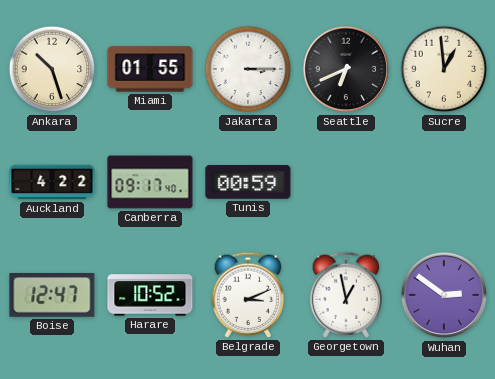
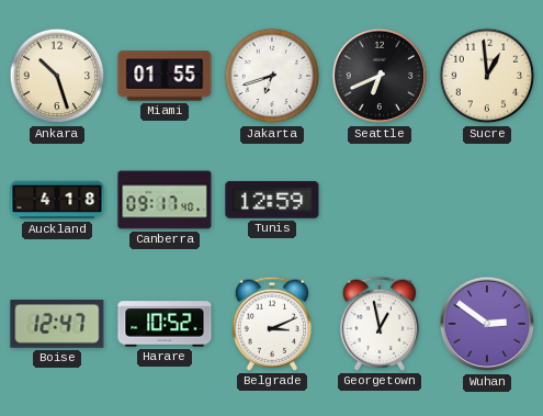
Jakarta: 3:15 -> 6:42 (272, 76)
Auckland: 4:22 -> 4:18 (57, 200)
Tunis: 00:59 -> 12:59 (272, 200)
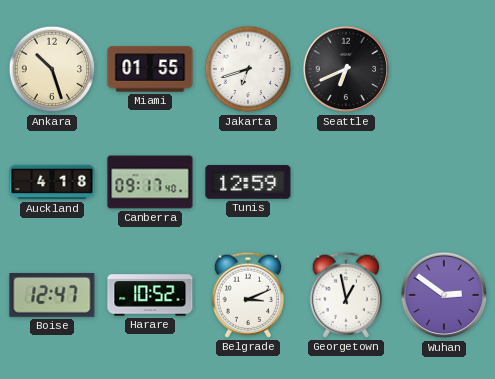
Sucre: 12:59 -> none (487, 76)
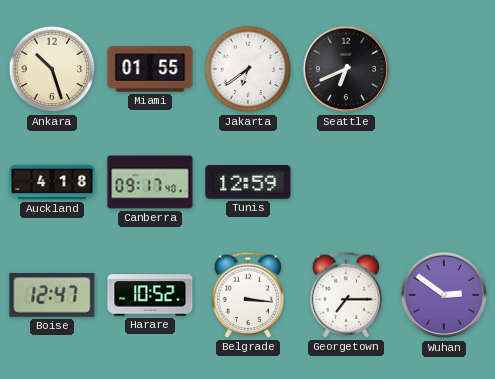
Jakarta: 6:42 -> 6:39 (248, 69)
Belgrade: 3:11 -> 3:16 (247, 295)
Georgetown: 12:58 -> 7:15 (345, 295)
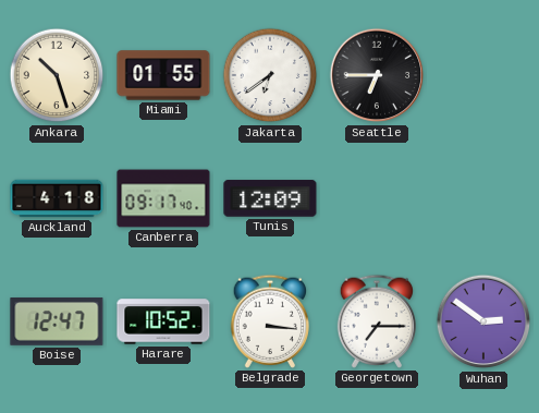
Seattle: 6:41 -> 6:45 (377, 75)
Tunis: 12:59 -> 12:09 (270, 198)
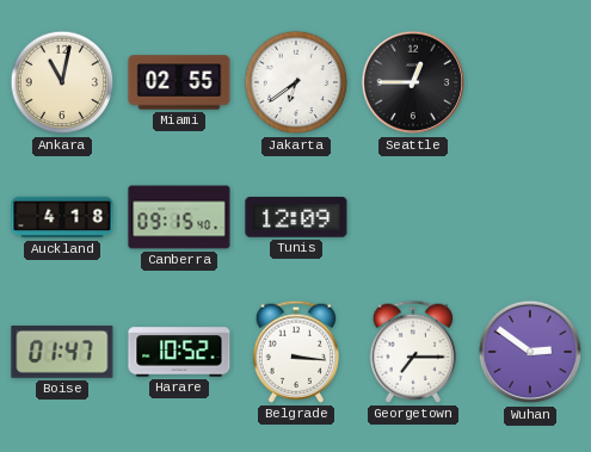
Ankara: 10:27 -> 11:02 (62, 82)
Miami: 01:55 -> 02:55 (179, 82)
Seattle: 6:45 -> 12:45 (413, 82)
Canberra: 09:17 -> 09:15 (179, 217)
Boise: 12:47 -> 01:47 (62, 353)
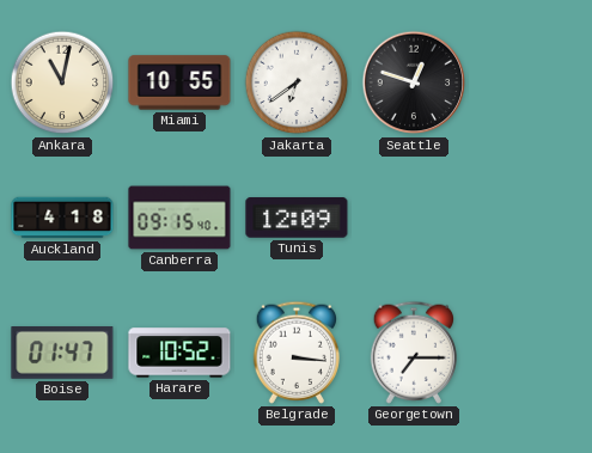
Miami: 02:55 -> 10:55 (179, 82)
Seattle: 12:45 -> 12:48 (414, 82)
Wuhan: 2:51 -> none (530, 352)
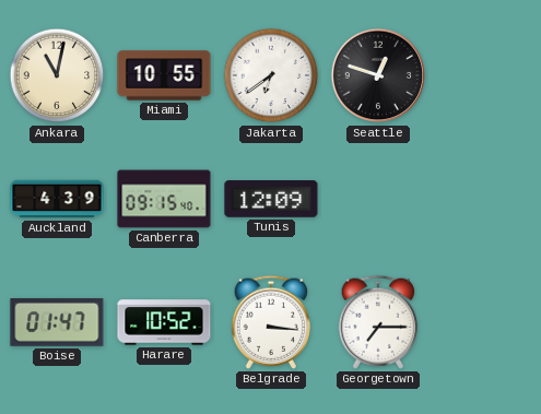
Auckland: 4:18 -> 4:39 (57, 199)
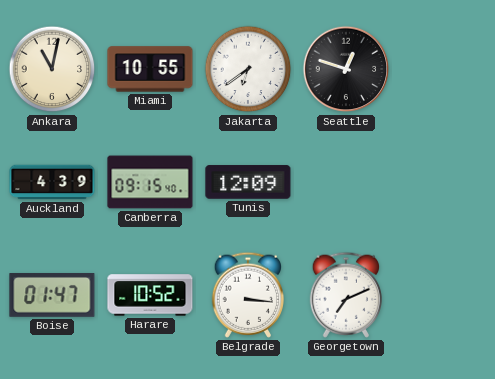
Georgetown: 7:15 -> 7:11 (345, 295)
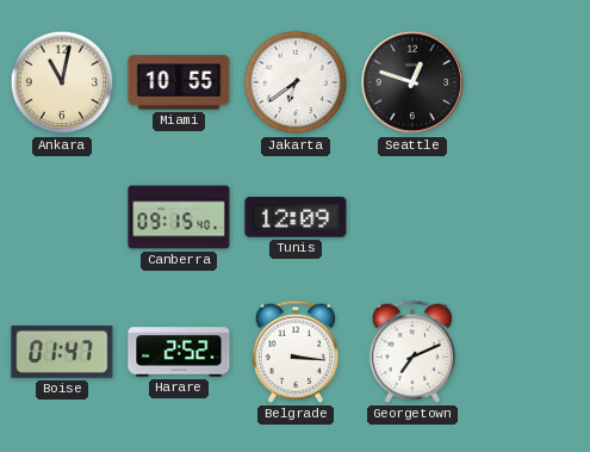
Auckland: 4:39 -> none (52, 182)
Harare: 10:52 -> 2:52 (179, 352)
